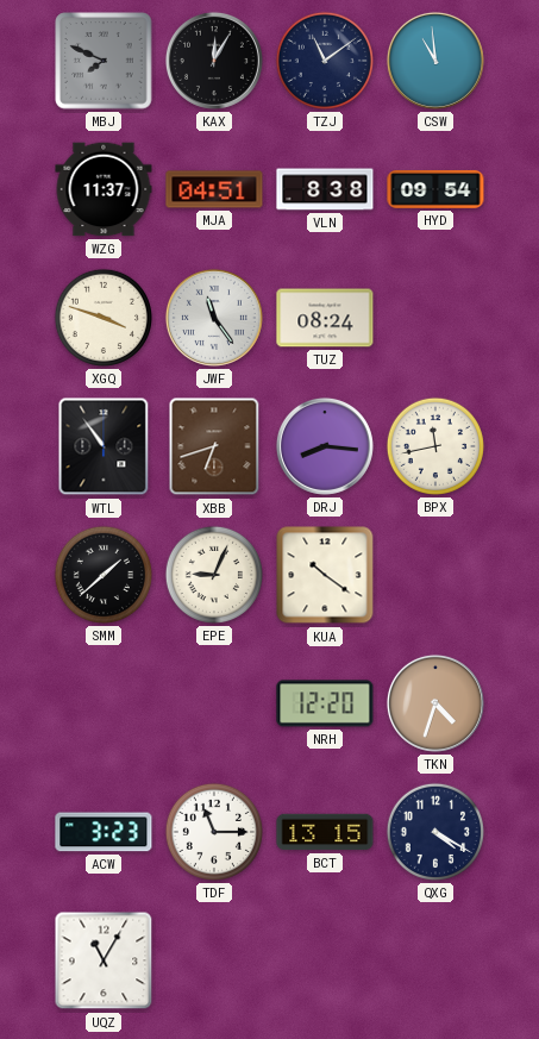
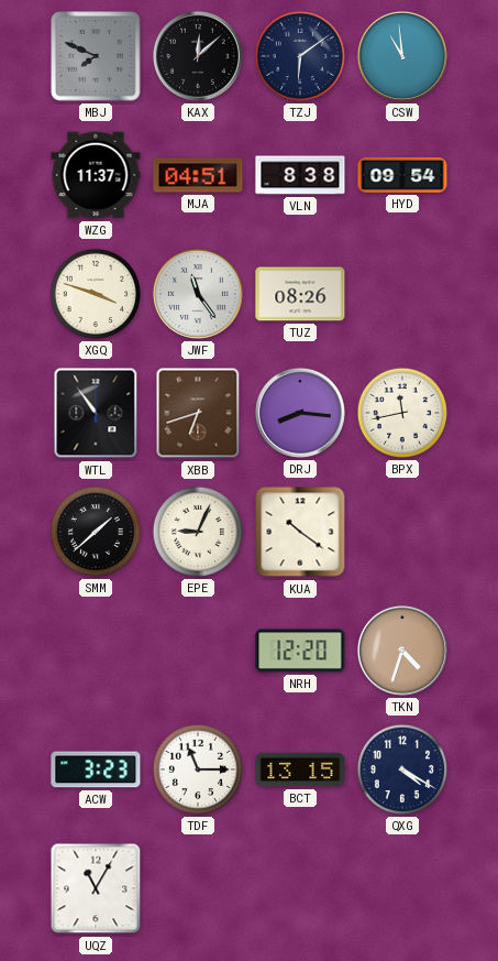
KAX: 12:05 -> 12:08 (198, 56)
TZJ: 11:09 -> 6:09 (300, 56)
TUZ: 08:24 -> 08:26 (300, 294)
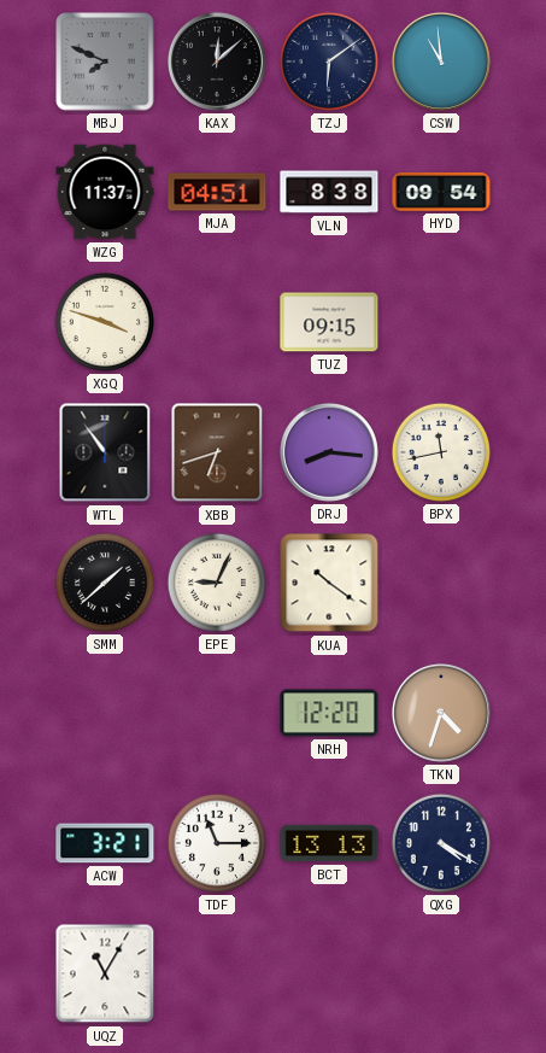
JWF: 11:24 -> none (198, 294)
TUZ: 08:26 -> 09:15 (329, 322)
ACW: 3:23 -> 3:21 (105, 843)
BCT: 13:15 -> 13:13 (329, 843)
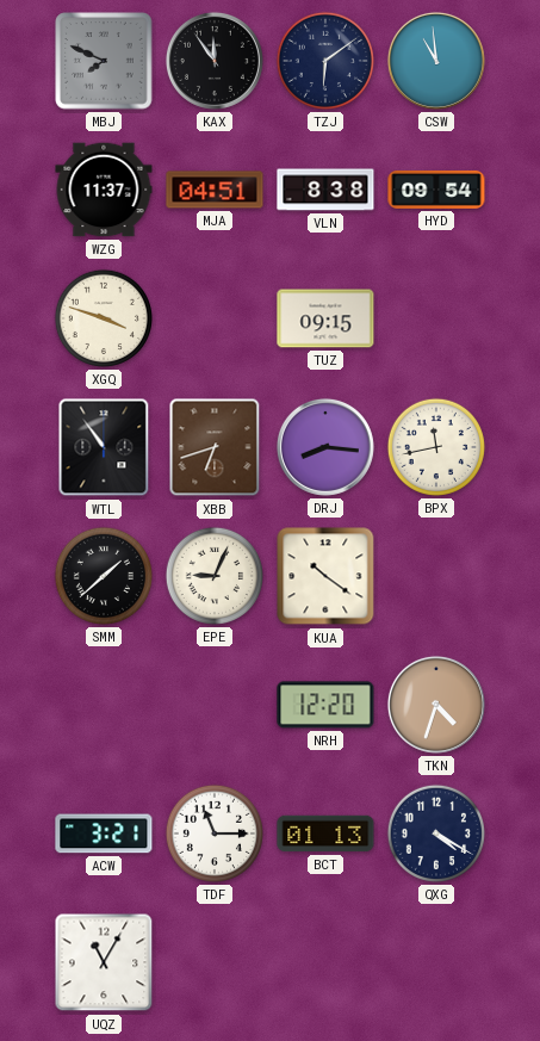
KAX: 12:08 -> 11:54 (215, 61)
BCT: 13:13 -> 01:13 (325, 834)
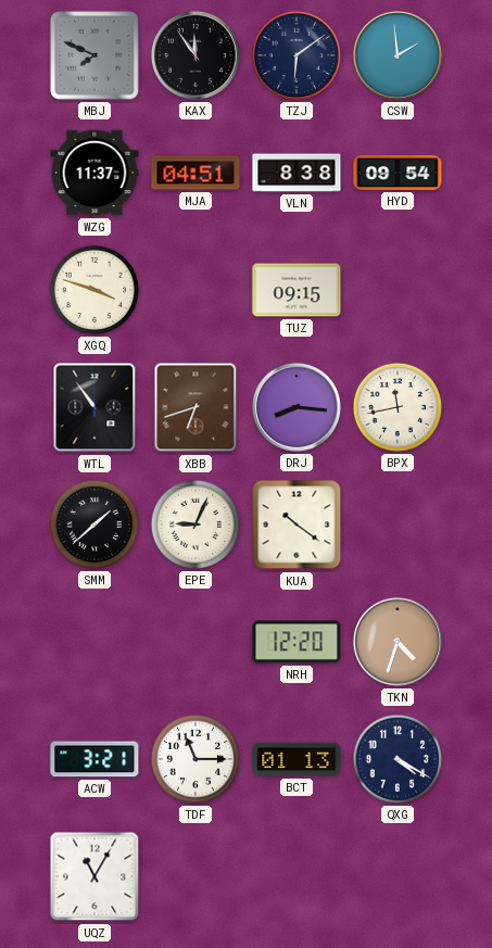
CSW: 10:59 -> 1:59 (398, 55)
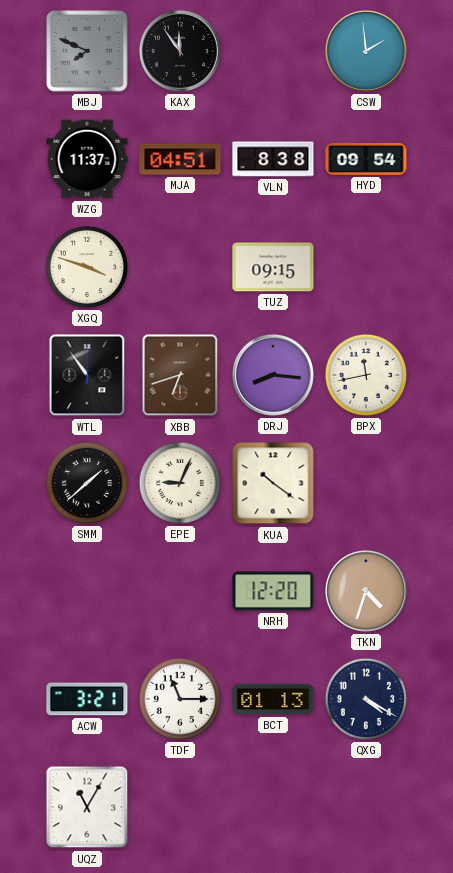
TZJ: 6:09 -> none (297, 55)
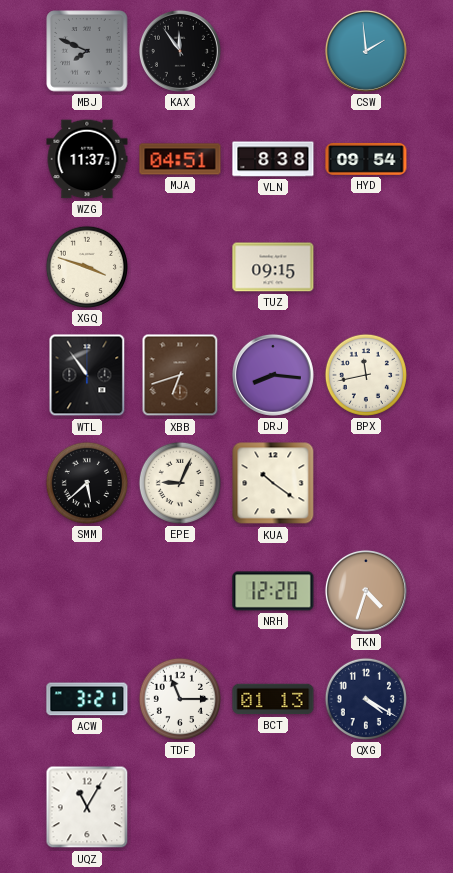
SMM: 1:38 -> 5:38 (87, 483)
